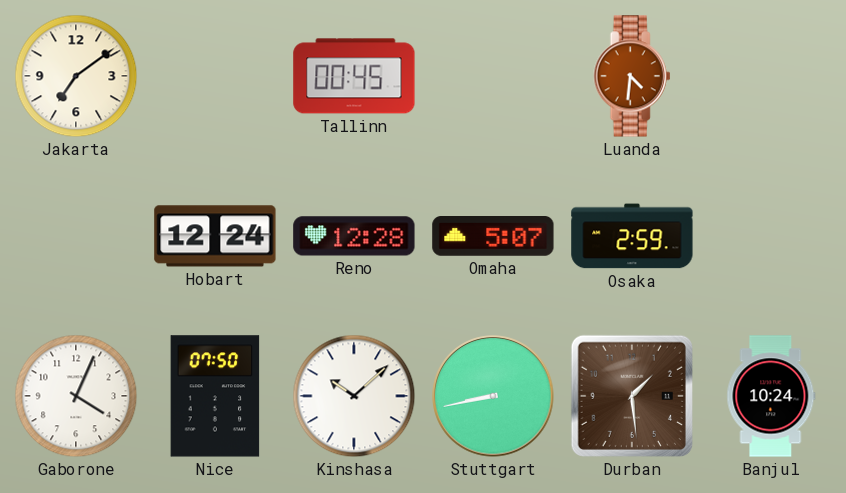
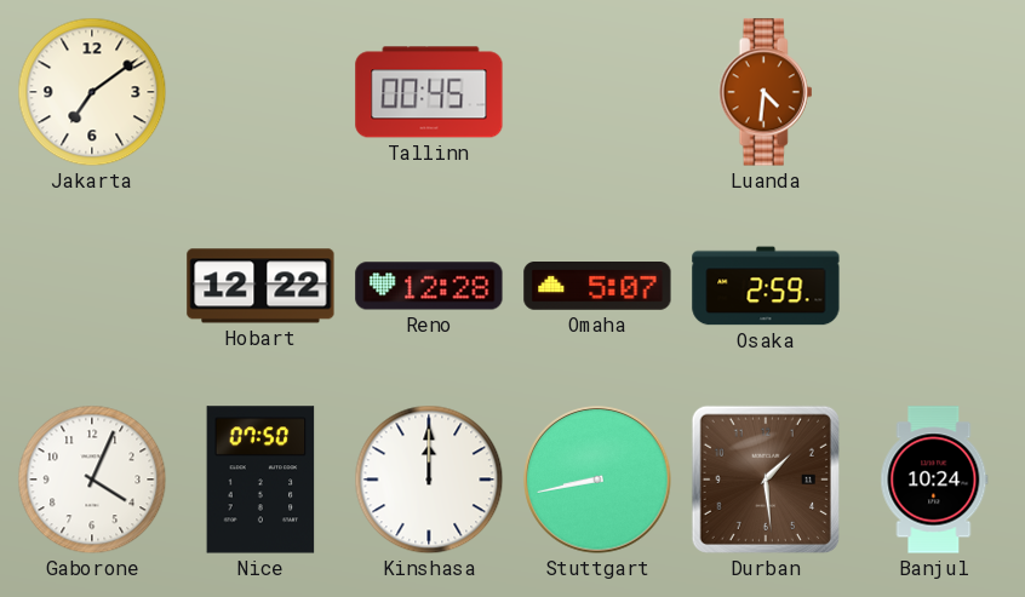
Hobart: 12:24 -> 12:22 (260, 286)
Kinshasa: 10:08 -> 12:00 (429, 480)
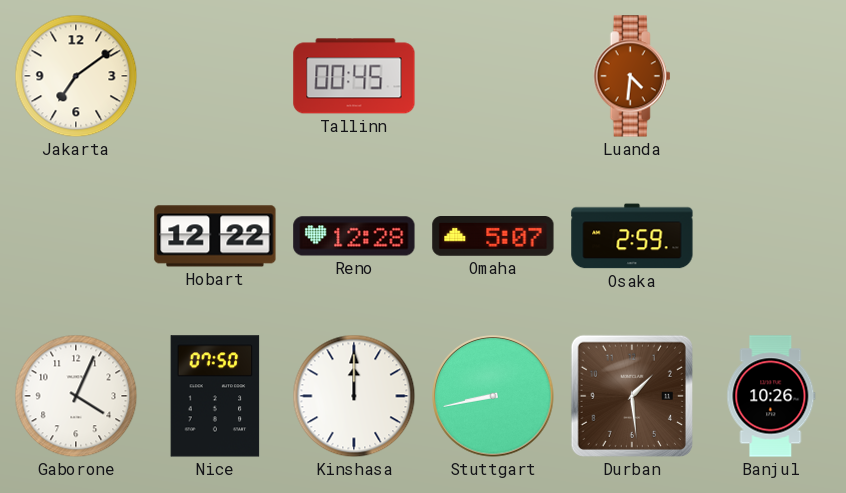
Banjul: 10:24 -> 10:26 (771, 396)
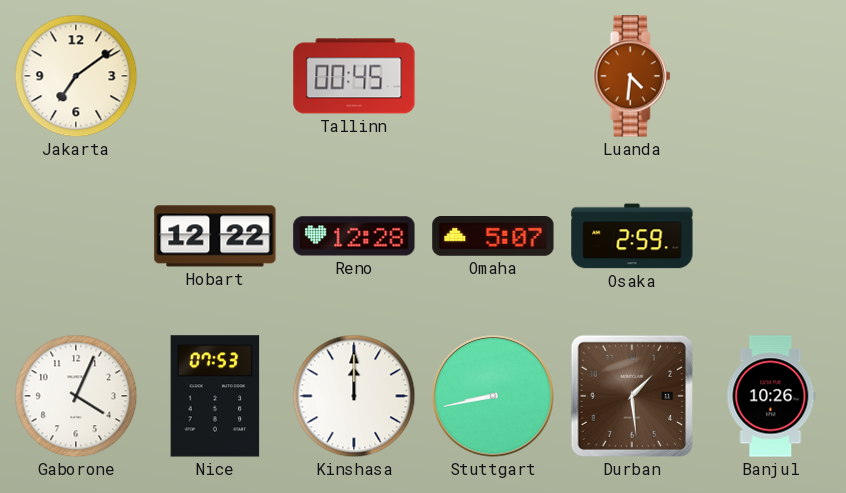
Nice: 07:50 -> 07:53 (215, 396)
